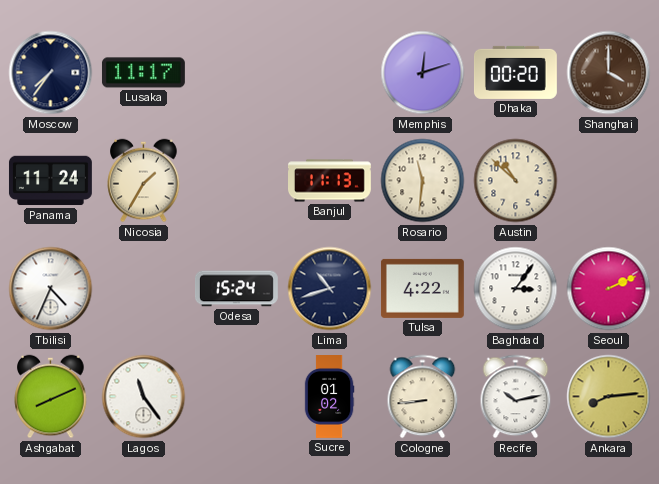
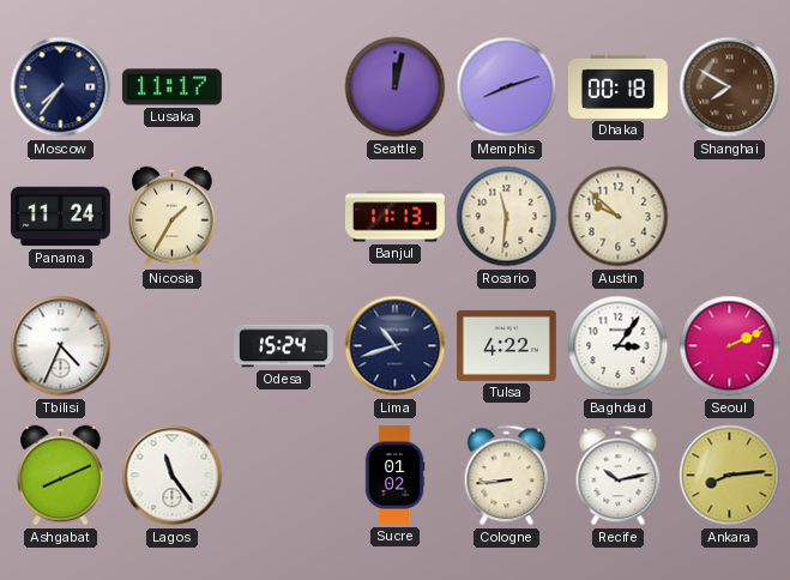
Seattle: none -> 12:02 (396, 87)
Memphis: 12:12 -> 8:12 (507, 87)
Dhaka: 00:20 -> 00:18 (617, 86)
Shanghai: 4:00 -> 7:50 (730, 87)
Austin: 10:52 -> 9:52 (619, 217)
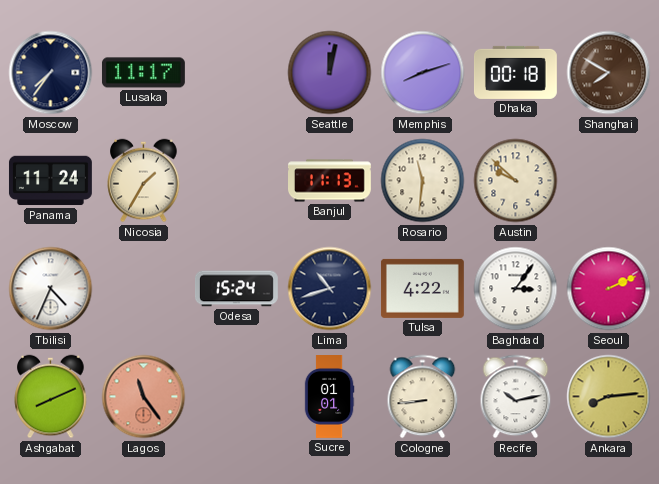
Lagos dial: white -> salmon (144, 397)
Sucre: 01:02 -> 01:01 (329, 397)
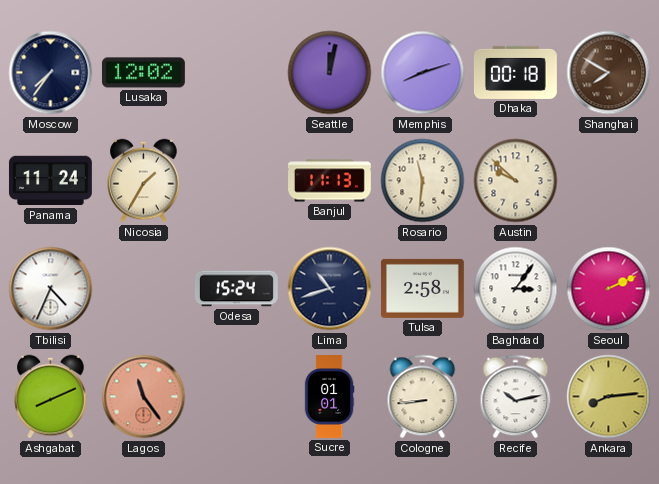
Lusaka: 11:17 -> 12:02 (143, 73)
Tulsa: 4:22 -> 2:58 (422, 288)
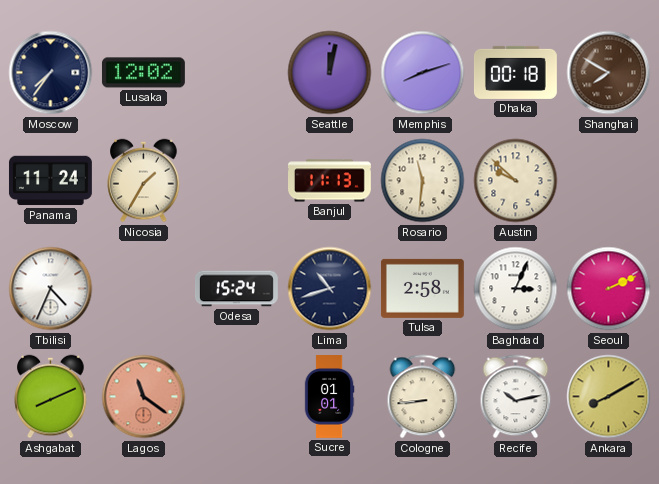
Baghdad: 3:06 -> 3:04 (516, 289)
Lagos: 11:24 -> 11:21 (144, 397)
Ankara: 8:14 -> 8:10 (609, 397)
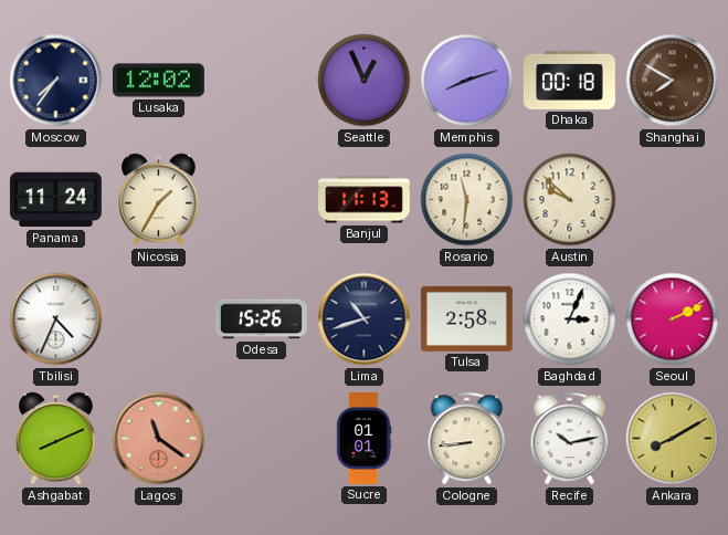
Seattle: 12:02 -> 12:56 (365, 81)
Odesa: 15:24 -> 15:26 (262, 319)
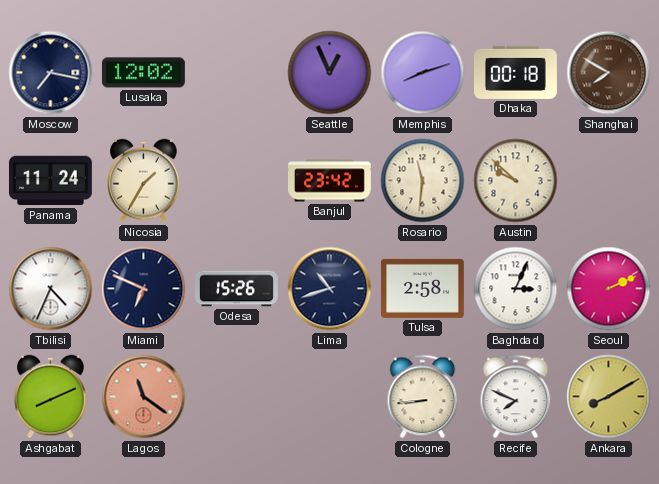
Moscow: 7:36 -> 7:17 (51, 73)
Banjul: 11:13 -> 23:42 (330, 181)
Miami: none -> 6:49 (144, 289)
Sucre: 01:01 -> none (363, 439)
Recife: 10:13 -> 7:49 (516, 397)
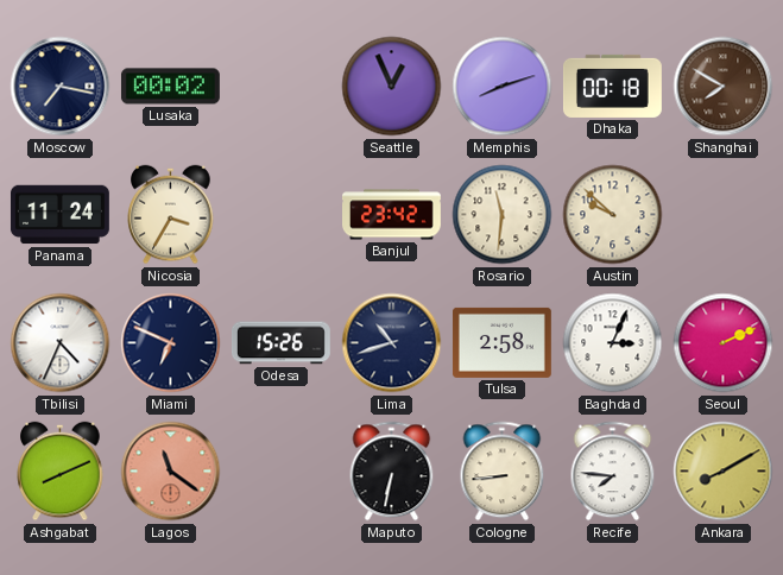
Lusaka: 12:02 -> 00:02 (170, 87)
Nicosia: 1:35 -> 3:35 (171, 215)
Maputo: none -> 6:32 (392, 472)
Recife: 7:49 -> 7:46 (613, 472)
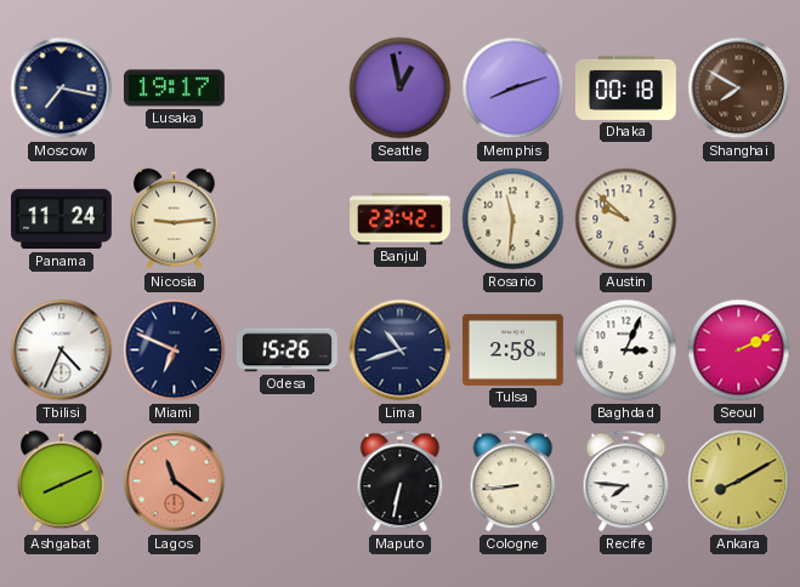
Lusaka: 00:02 -> 19:17 (174, 89)
Seattle: 12:56 -> 12:58 (401, 89)
Nicosia: 3:35 -> 9:14 (175, 220)
